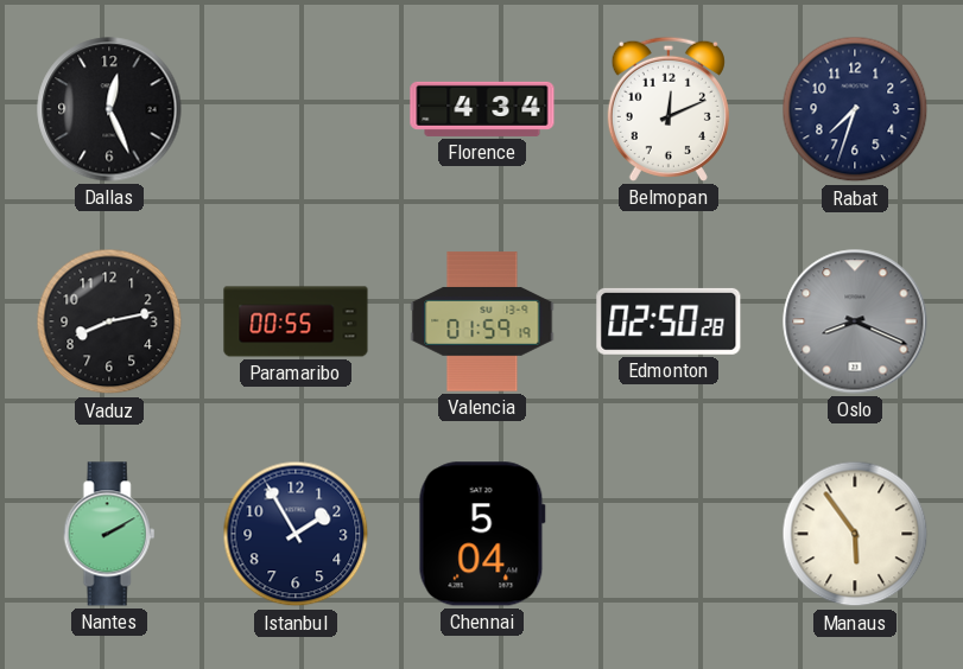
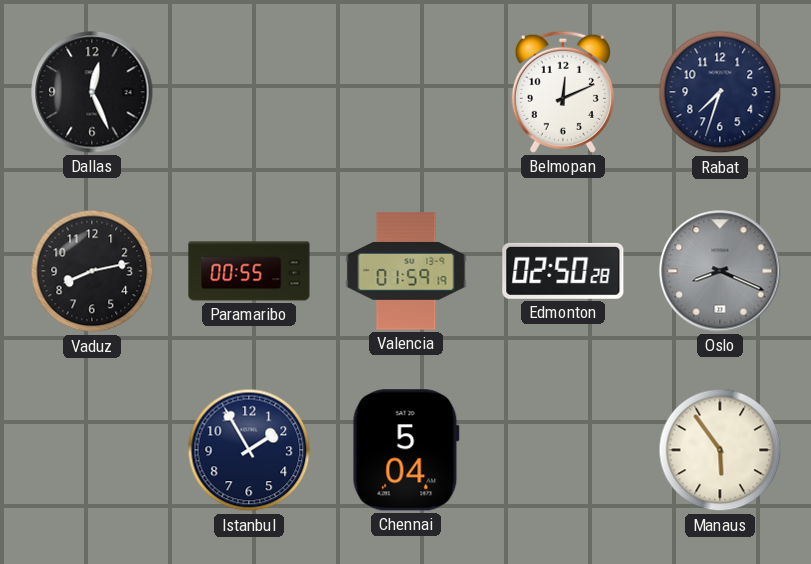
Florence: 4:34 -> none (482, 109)
Nantes: 2:10 -> none (109, 534)
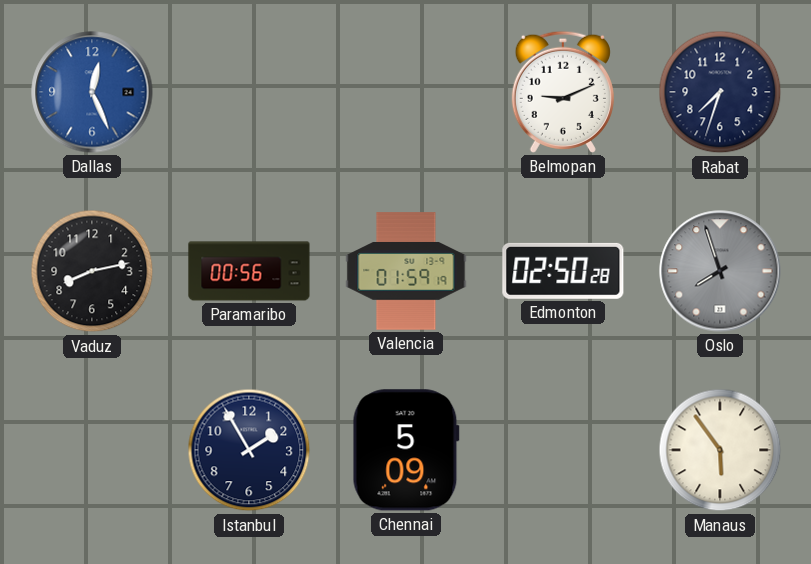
Dallas dial: black -> blue (92, 92)
Belmopan: 12:11 -> 9:11 (563, 92)
Paramaribo: 00:55 -> 00:56 (249, 271)
Oslo: 8:19 -> 7:57 (720, 271)
Chennai: 5:04 -> 5:09 (406, 450)
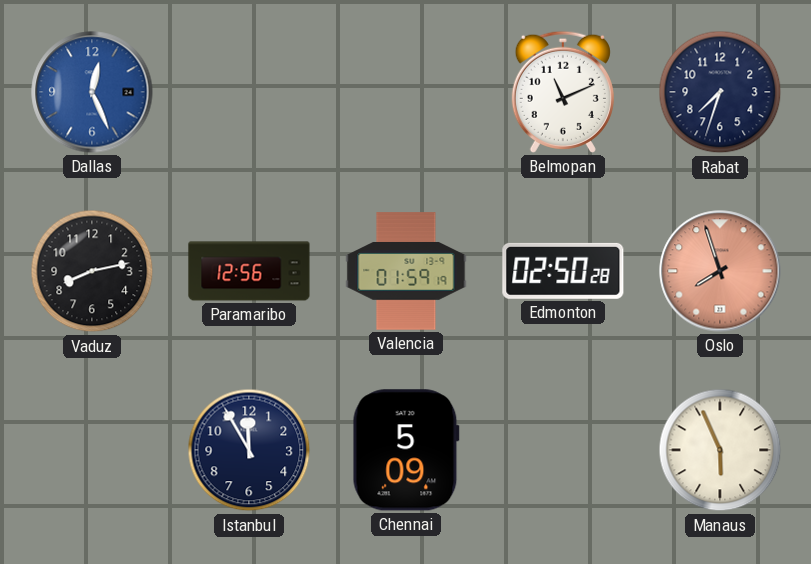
Belmopan: 9:11 -> 11:11 (563, 92)
Paramaribo: 00:56 -> 12:56 (249, 271)
Oslo dial: grey -> salmon (720, 271)
Istanbul: 1:55 -> 11:55 (249, 450)
Manaus: 5:54 -> 5:56 (720, 450)
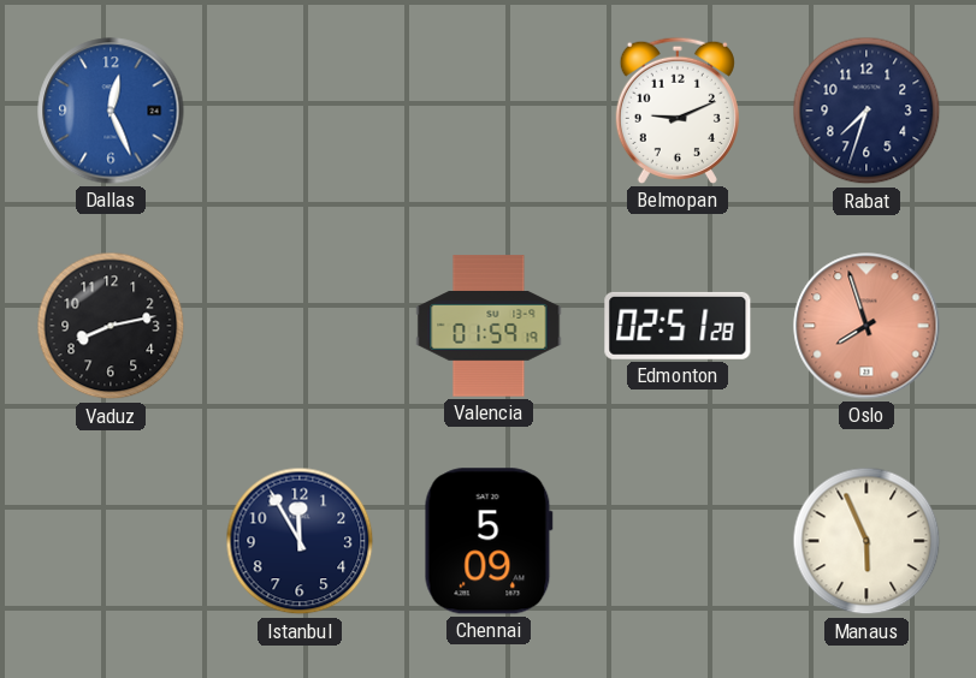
Belmopan: 11:11 -> 9:11 (678, 111)
Paramaribo: 12:56 -> none (249, 271)
Edmonton: 02:50 -> 02:51 (678, 326)
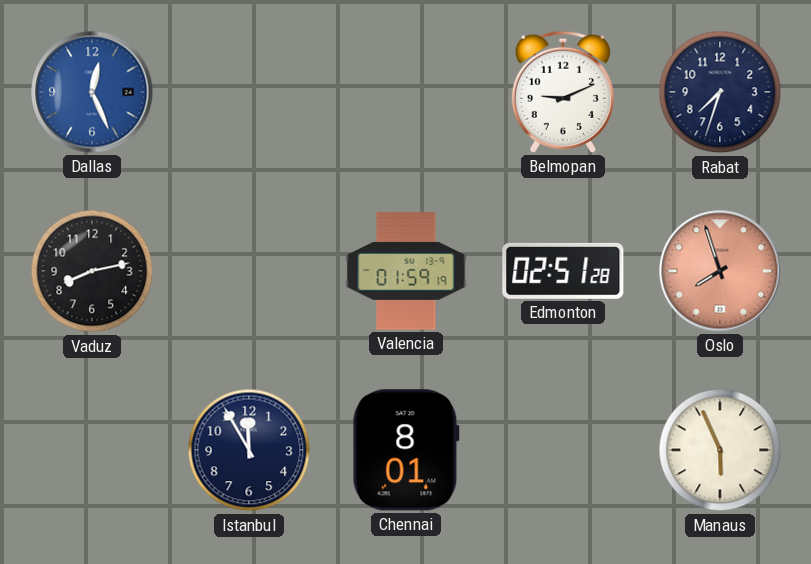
Chennai: 5:09 -> 8:01 (406, 450)
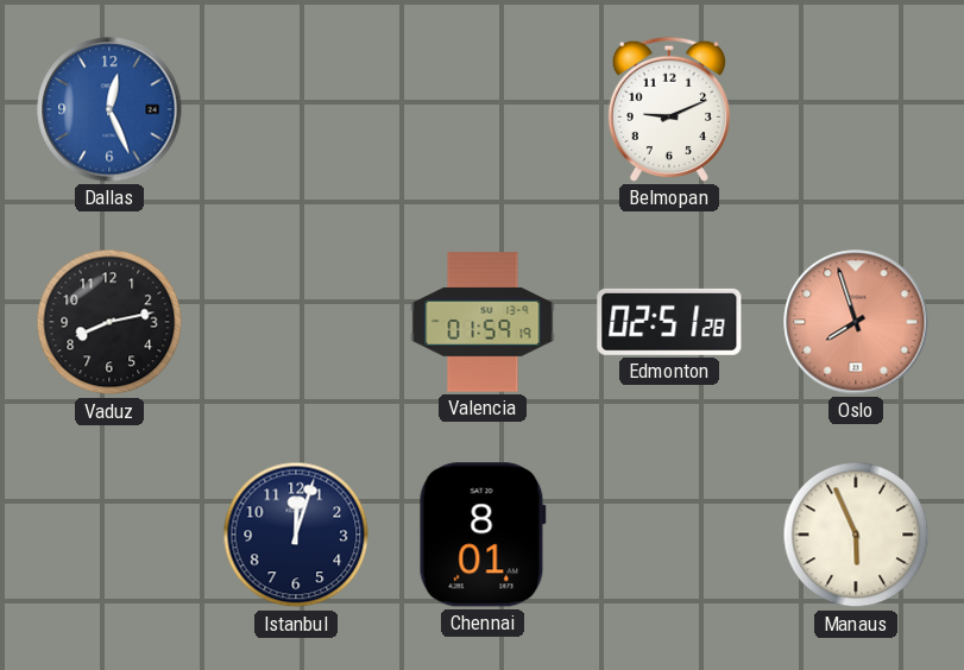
Rabat: 7:33 -> none (720, 92)
Istanbul: 11:55 -> 12:03 (296, 535)
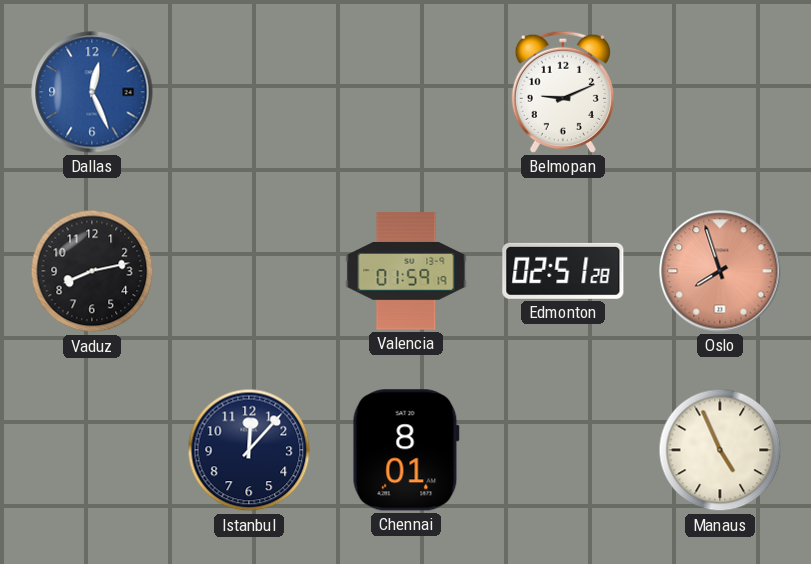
Istanbul: 12:03 -> 12:07 (249, 450)
Manaus: 5:56 -> 4:56 (720, 450)
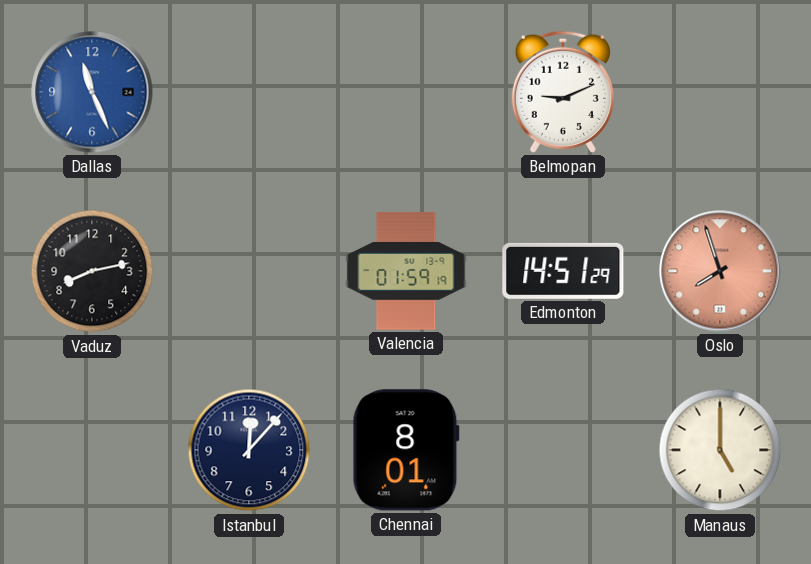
Dallas: 12:26 -> 11:26 (92, 92)
Edmonton: 02:51 -> 14:51 (563, 271)
Manaus: 4:56 -> 5:00 (720, 450)
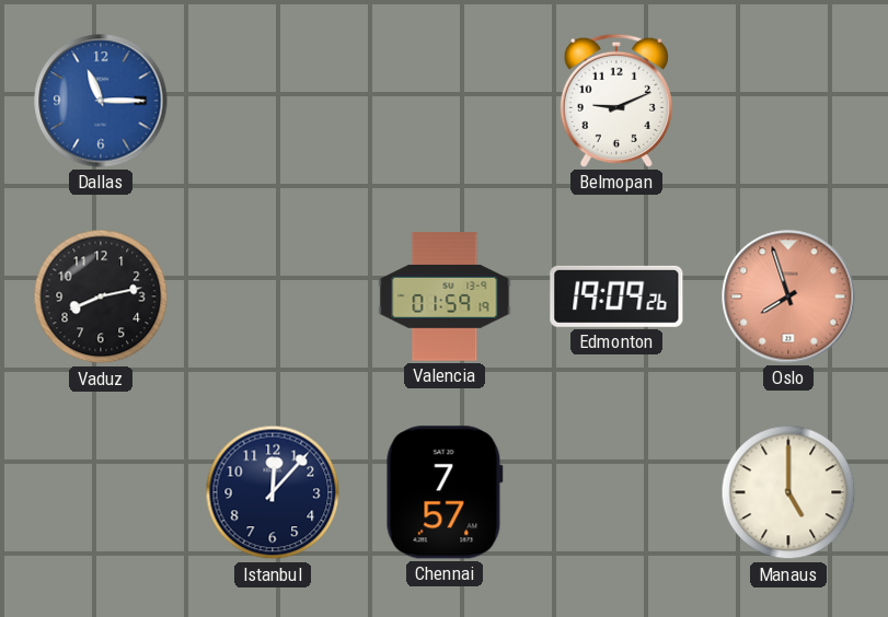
Dallas: 11:26 -> 11:15 (101, 101)
Edmonton: 14:51 -> 19:09 (616, 296)
Chennai: 8:01 -> 7:57 (445, 492)
